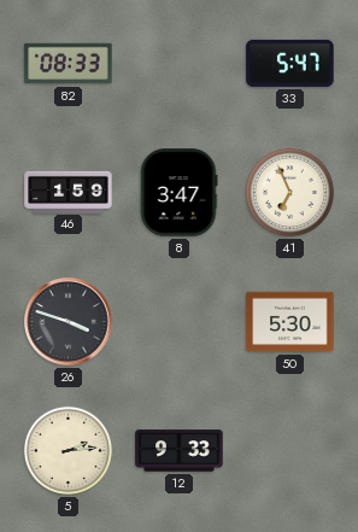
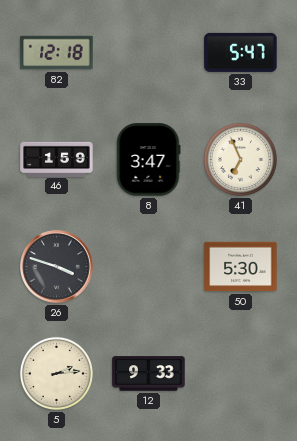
82: 08:33 -> 12:18 (57, 53)
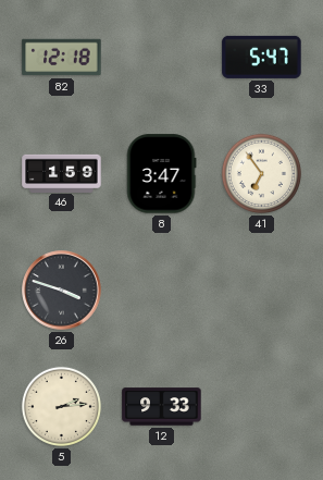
41: 6:56 -> 6:54 (261, 173)
50: 5:30 -> none (241, 267)
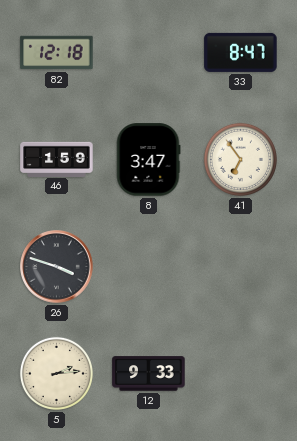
33: 5:47 -> 8:47 (241, 52)
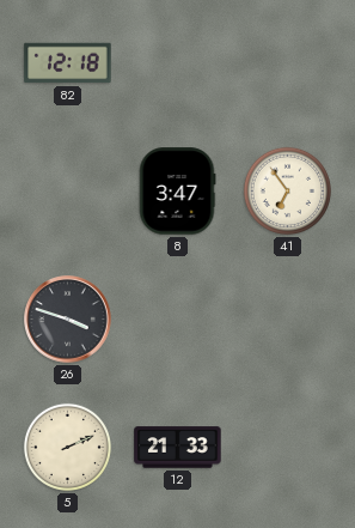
33: 8:47 -> none (241, 52)
46: 1:59 -> none (57, 159)
5: 2:14 -> 2:11 (67, 447)
12: 9:33 -> 21:33 (178, 448)
